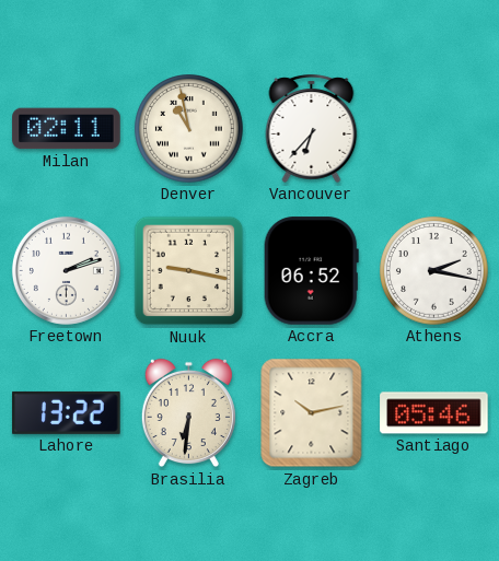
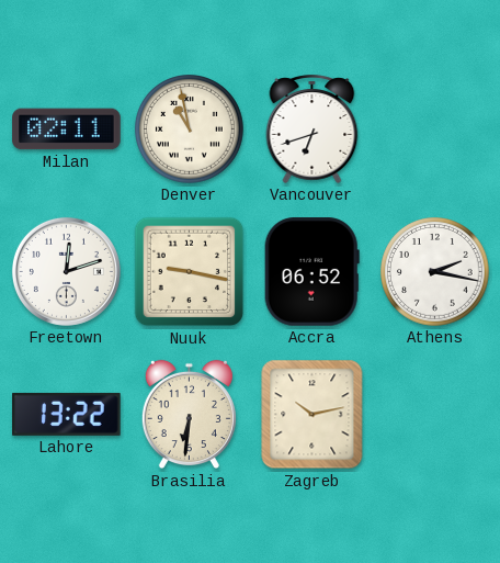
Vancouver: 6:37 -> 6:42 (312, 128)
Freetown: 2:12 -> 12:12 (66, 271)
Santiago: 05:46 -> none (434, 413)
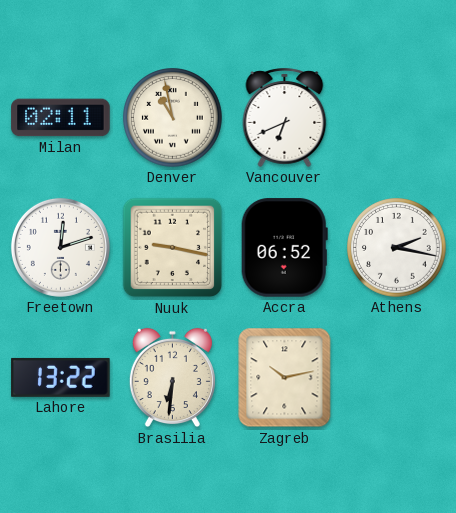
Vancouver: 6:42 -> 6:41 (285, 117)
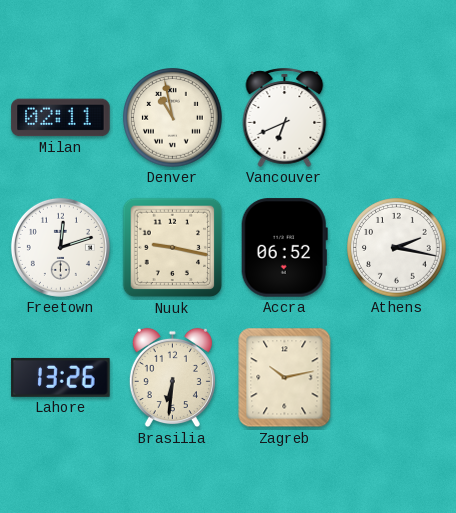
Lahore: 13:22 -> 13:26 (61, 377)
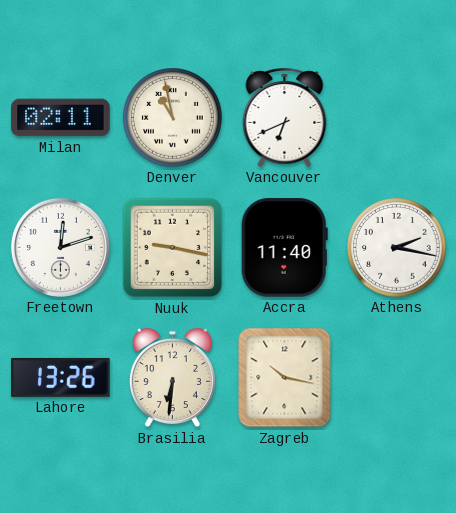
Accra: 06:52 -> 11:40 (284, 248)
Zagreb: 10:13 -> 10:17 (285, 378)
